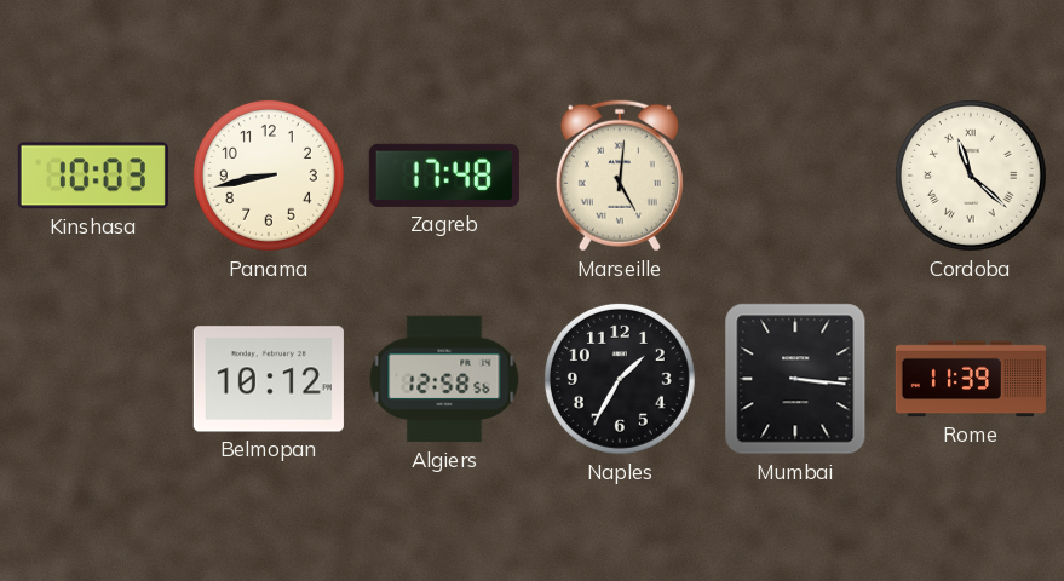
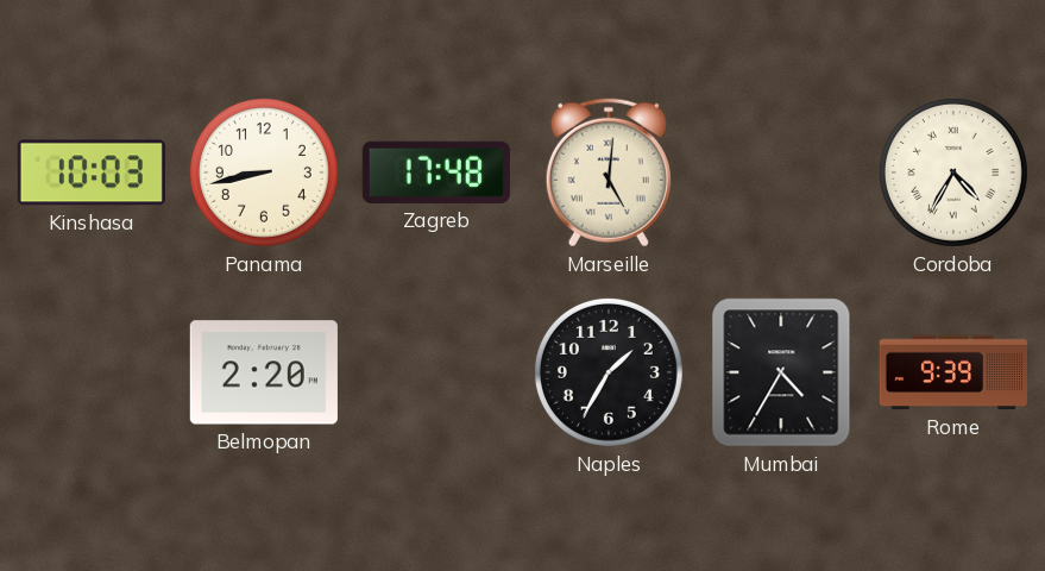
Cordoba: 11:22 -> 4:35 (953, 172)
Belmopan: 10:12 -> 2:20 (264, 372)
Algiers: 12:58 -> none (444, 379)
Mumbai: 3:16 -> 4:35 (781, 372)
Rome: 11:39 -> 9:39 (953, 372)
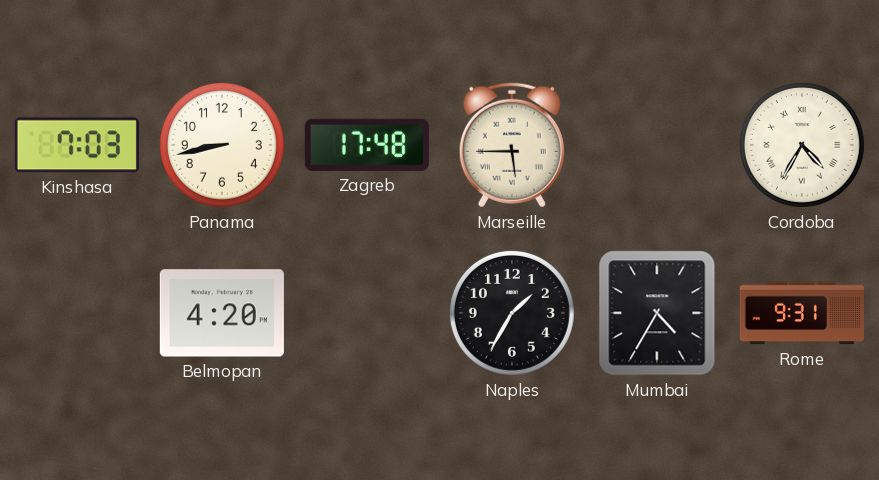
Kinshasa: 10:03 -> 7:03 (77, 145)
Marseille: 5:01 -> 5:45 (512, 145)
Belmopan: 2:20 -> 4:20 (222, 313)
Rome: 9:39 -> 9:31 (802, 313)
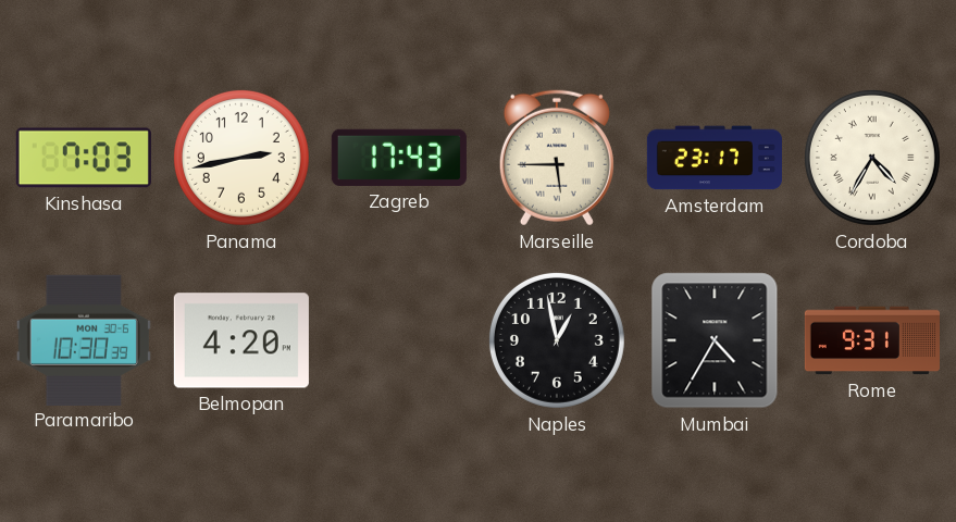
Panama: 8:43 -> 2:43 (241, 158)
Zagreb: 17:48 -> 17:43 (399, 158)
Amsterdam: none -> 23:17 (715, 158)
Paramaribo: none -> 10:30 (84, 339)
Naples: 1:35 -> 12:58 (557, 340)
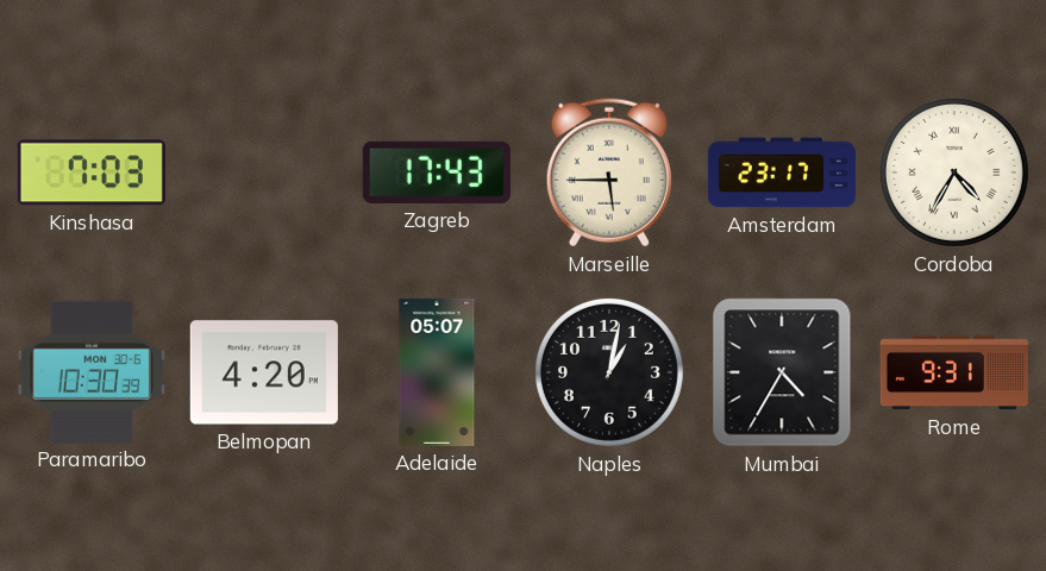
Panama: 2:43 -> none (241, 158)
Adelaide: none -> 05:07 (437, 372)
Naples: 12:58 -> 1:02 (609, 372)
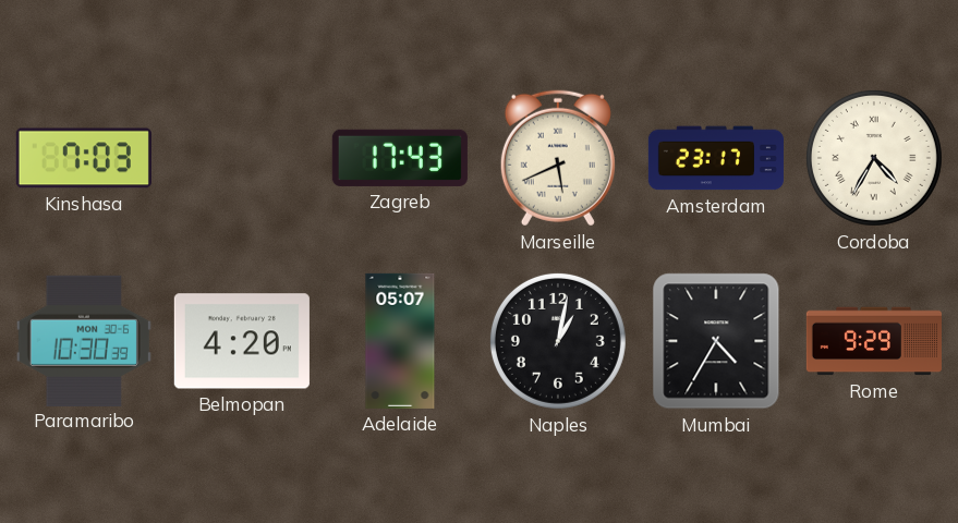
Marseille: 5:45 -> 5:41 (558, 158)
Rome: 9:31 -> 9:29 (874, 341)
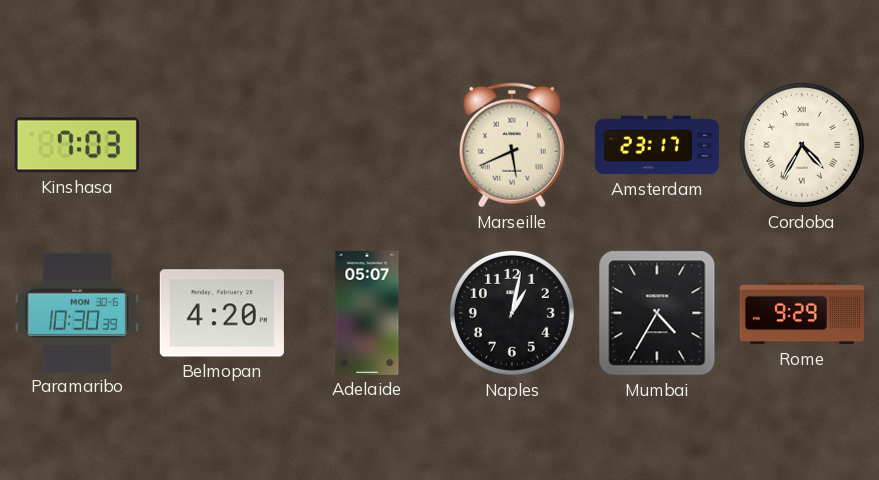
Zagreb: 17:43 -> none (400, 158)
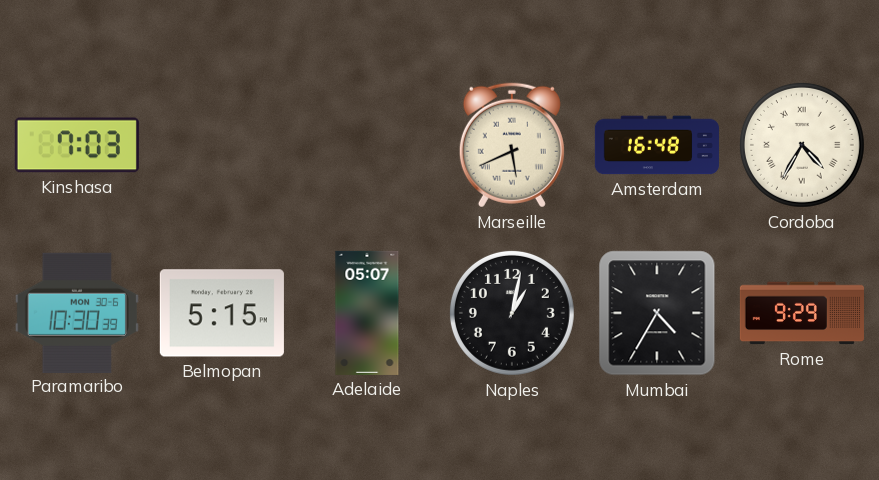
Amsterdam: 23:17 -> 16:48 (657, 145)
Belmopan: 4:20 -> 5:15 (222, 313)
